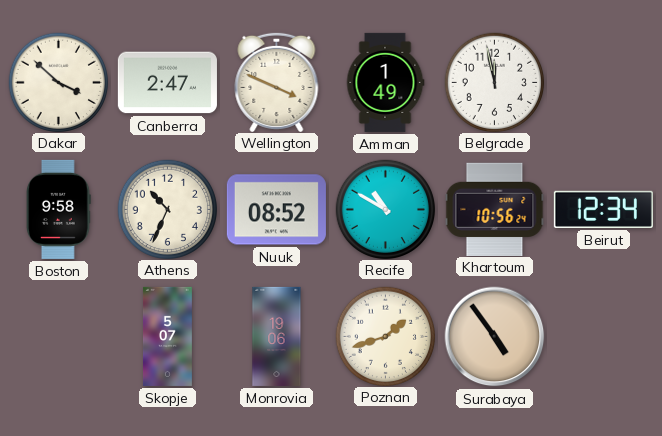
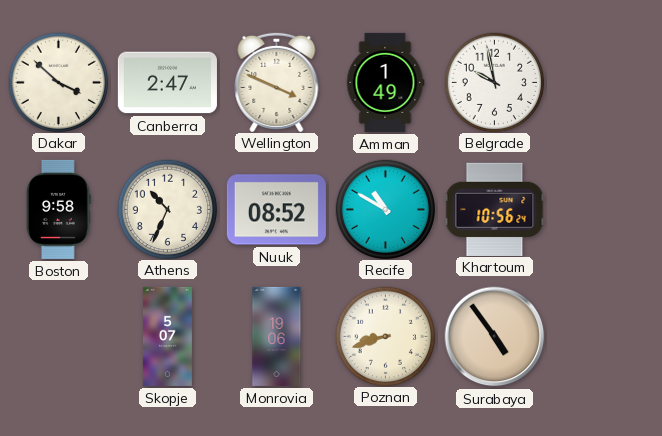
Belgrade: 11:58 -> 9:58 (494, 82)
Beirut: 12:34 -> none (603, 209)
Poznan: 1:42 -> 8:42 (385, 336)
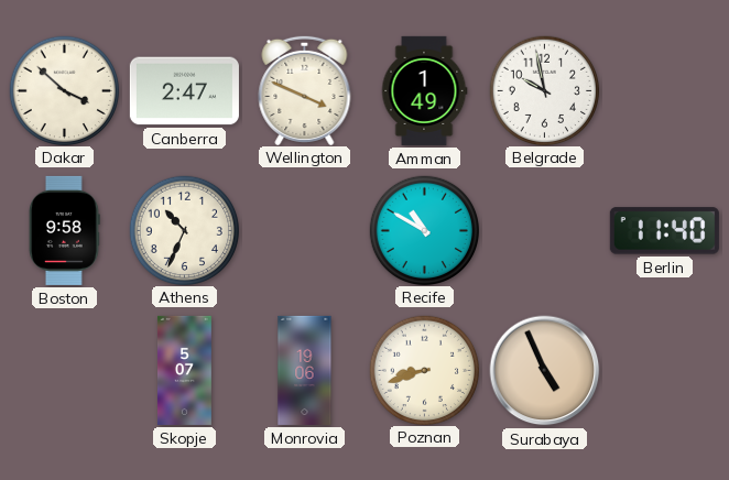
Nuuk: 08:52 -> none (276, 210)
Khartoum: 10:56 -> none (495, 209)
Berlin: none -> 11:40 (664, 231)
Surabaya: 4:54 -> 4:56 (545, 371)
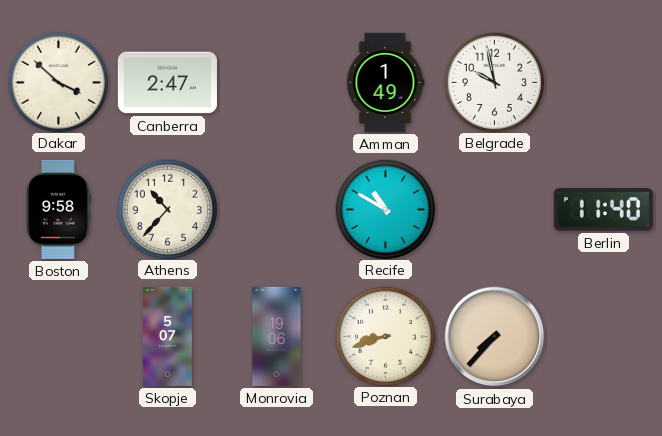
Wellington: 3:49 -> none (305, 89)
Athens: 10:34 -> 10:37 (167, 209)
Surabaya: 4:56 -> 7:37 (495, 337)
